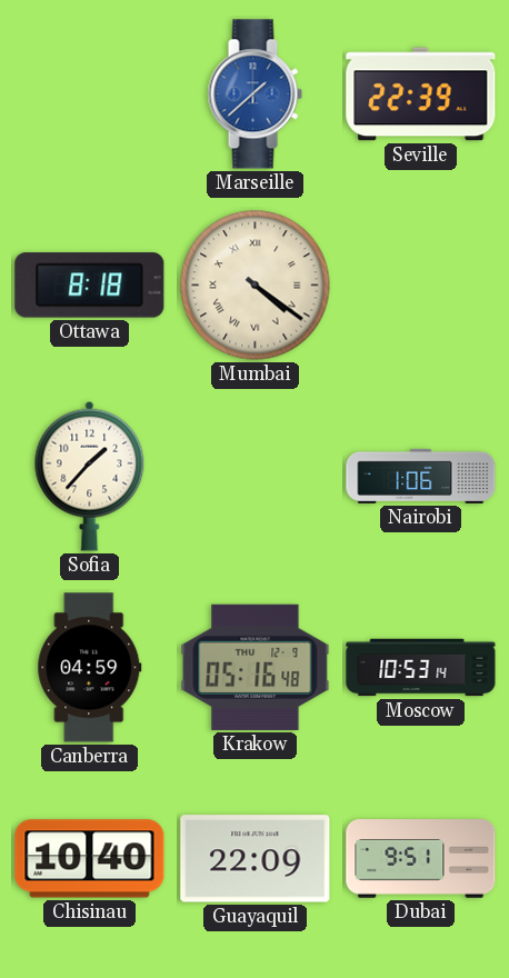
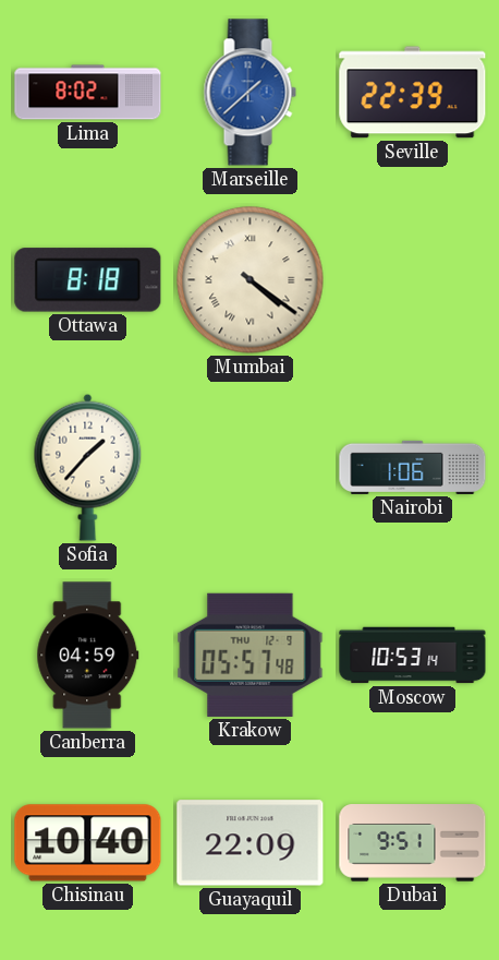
Lima: none -> 8:02 (88, 93)
Krakow: 05:16 -> 05:57 (251, 655)
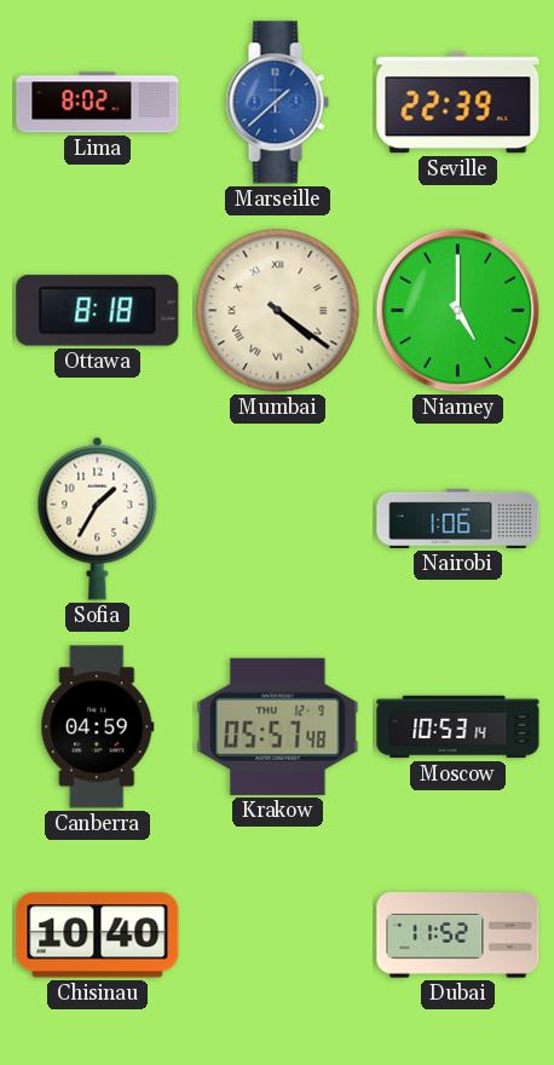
Niamey: none -> 5:00 (458, 311)
Sofia: 1:37 -> 1:35 (98, 518)
Guayaquil: 22:09 -> none (251, 843)
Dubai: 9:51 -> 11:52 (458, 936)
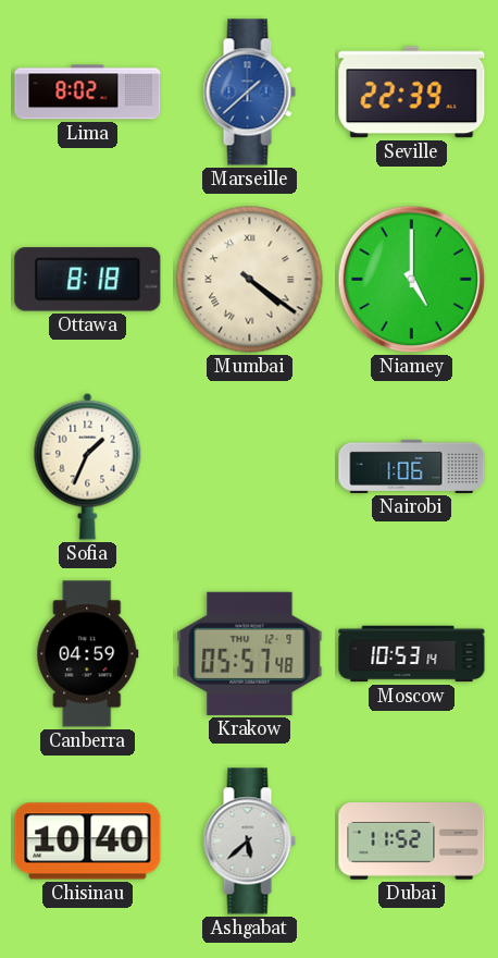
Sofia: 1:35 -> 1:34 (88, 466)
Ashgabat: none -> 5:38 (249, 842)
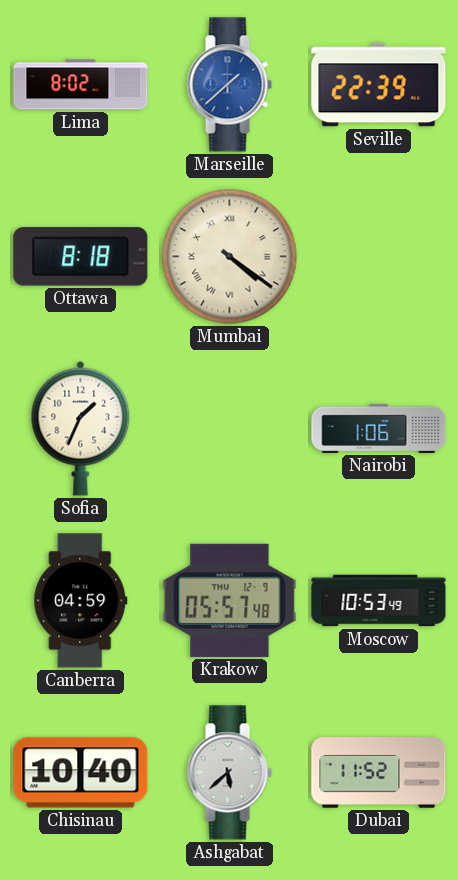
Niamey: 5:00 -> none (412, 280)
Moscow: 10:53:14 -> 10:53:49 (379, 601)
